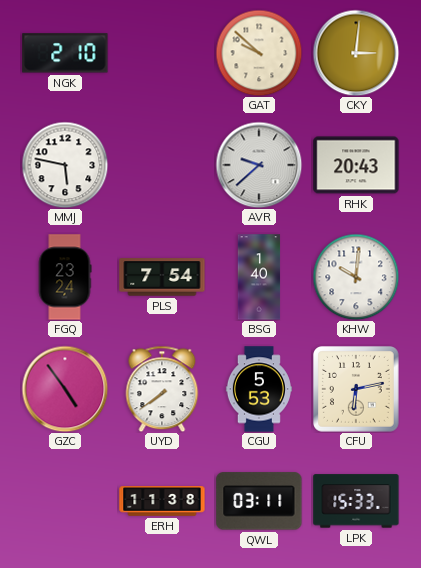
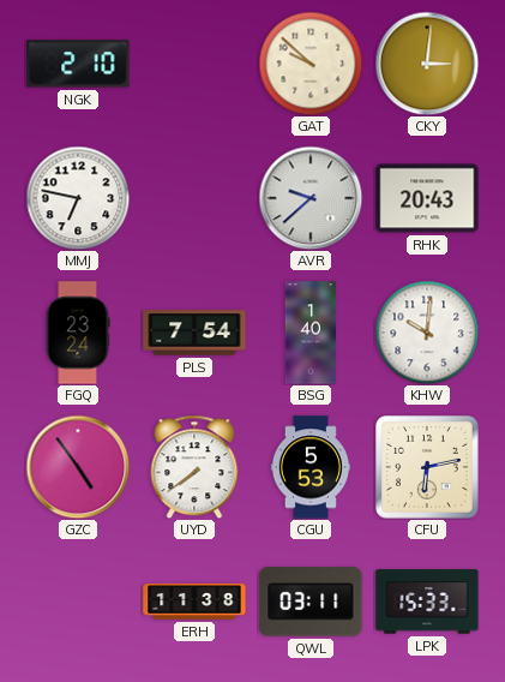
MMJ: 5:47 -> 6:47 (78, 198)
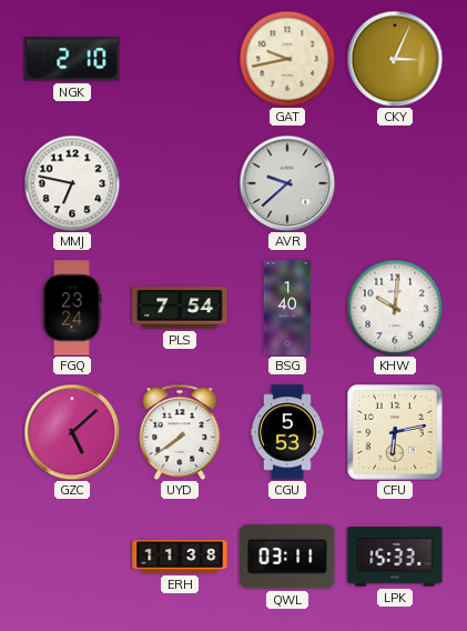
GAT: 9:52 -> 9:43 (287, 59)
CKY: 3:01 -> 3:04 (395, 59)
RHK: 20:43 -> none (427, 198)
GZC: 4:54 -> 5:08 (72, 432)
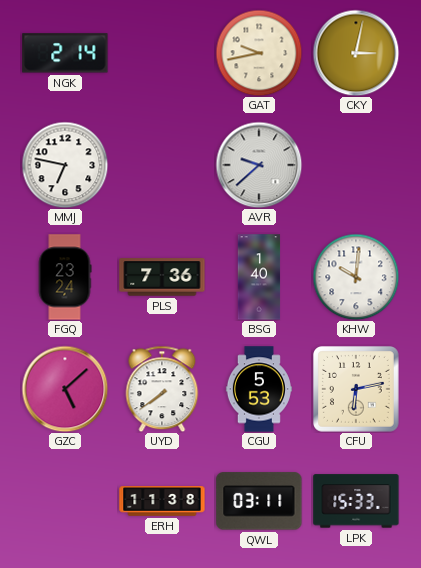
NGK: 2:10 -> 2:14 (65, 53)
CKY: 3:04 -> 3:02 (356, 53)
PLS: 7:54 -> 7:36 (162, 277)
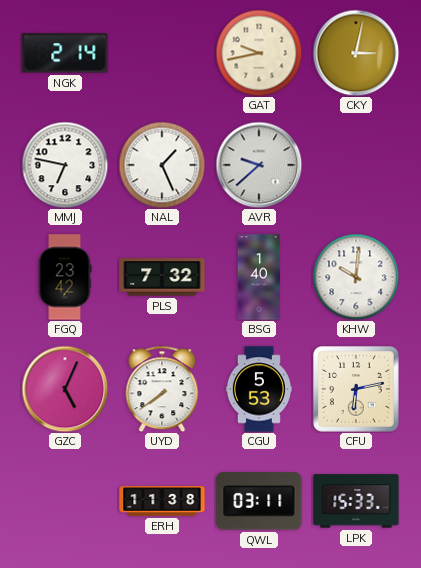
NAL: none -> 1:26 (162, 165)
FGQ: 23:24 -> 23:42 (65, 277)
PLS: 7:36 -> 7:32 (162, 277)
GZC: 5:08 -> 5:04 (65, 389)
